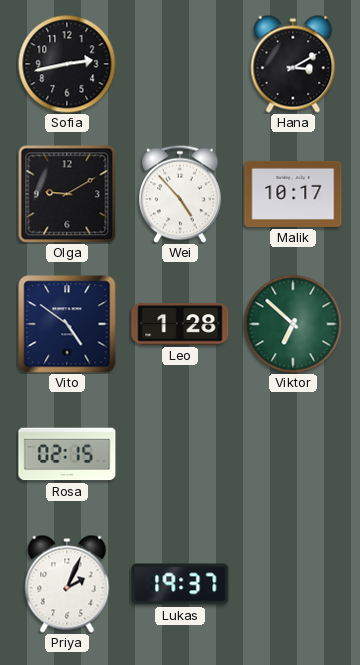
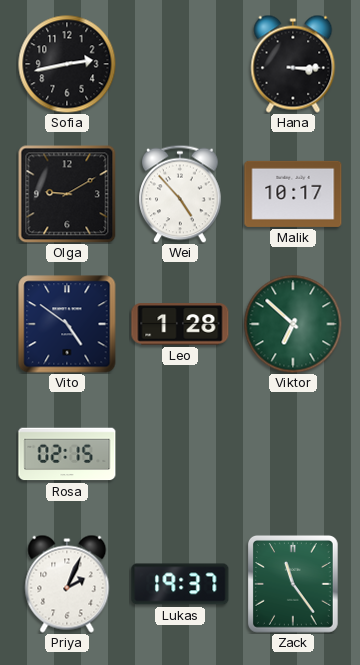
Hana: 3:10 -> 3:15 (293, 64)
Zack: none -> 11:24 (293, 584)
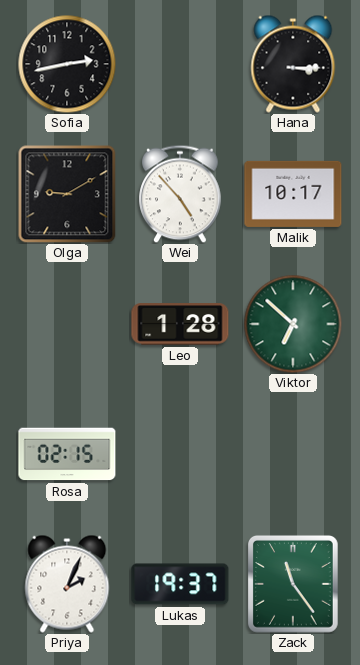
Vito: 4:51 -> none (67, 324)
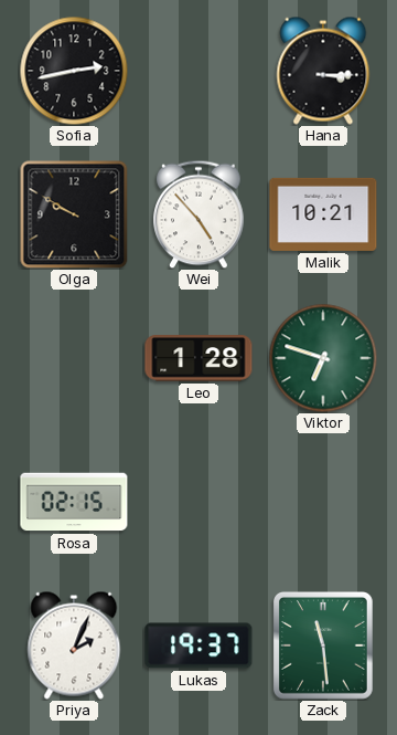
Olga: 9:10 -> 9:50 (74, 214)
Malik: 10:17 -> 10:21 (323, 214)
Viktor: 6:52 -> 6:48 (323, 358)
Zack: 11:24 -> 11:29 (323, 645)
